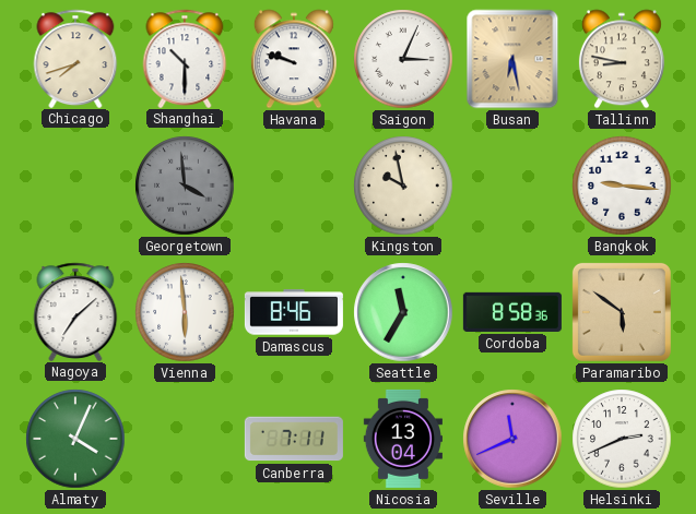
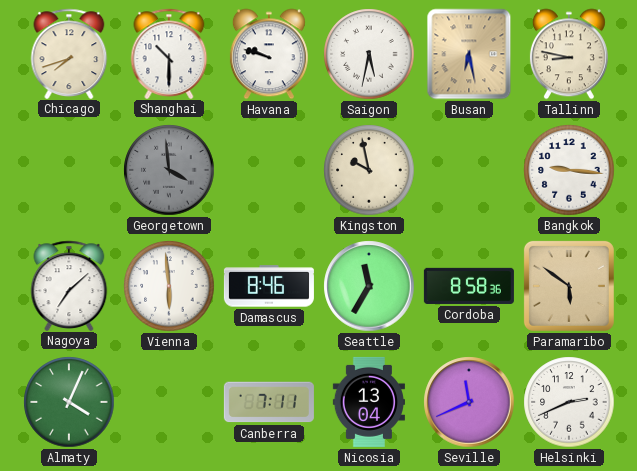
Saigon: 3:04 -> 5:32 (369, 54)
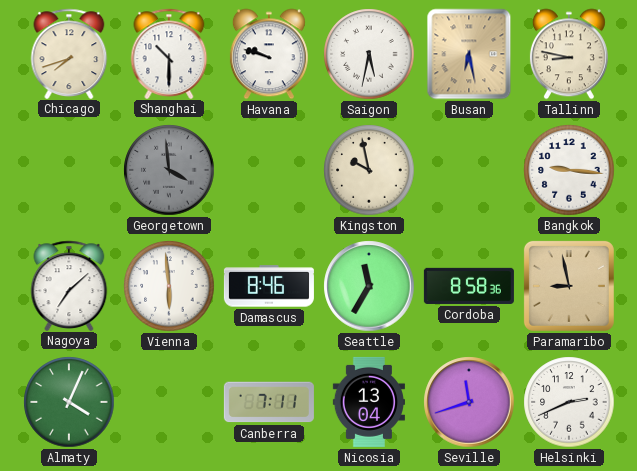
Paramaribo: 5:51 -> 8:58 (569, 286)
Seville: 11:41 -> 11:42 (469, 402)
